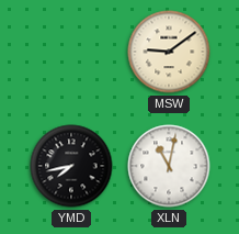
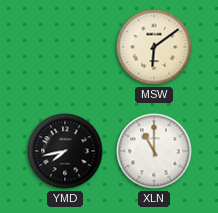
MSW: 9:09 -> 6:09 (154, 47)
XLN: 11:02 -> 11:00 (154, 151)
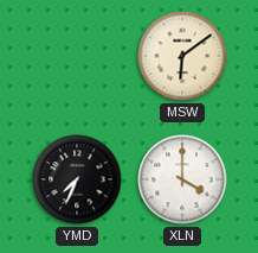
YMD: 7:43 -> 7:34 (77, 179)
XLN: 11:00 -> 4:00 (182, 179)
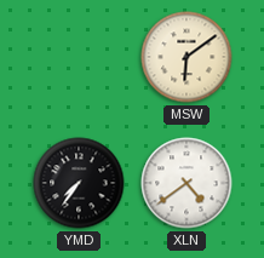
YMD: 7:34 -> 7:36 (79, 183)
XLN: 4:00 -> 4:39 (186, 183)
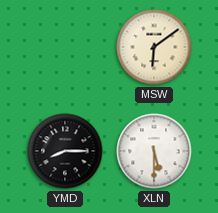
YMD: 7:36 -> 8:15 (65, 151)
XLN: 4:39 -> 5:30 (154, 151)
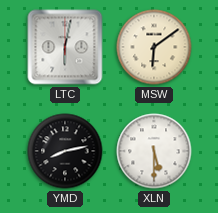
LTC: none -> 6:02 (65, 47)
YMD: 8:15 -> 8:13 (65, 151)
